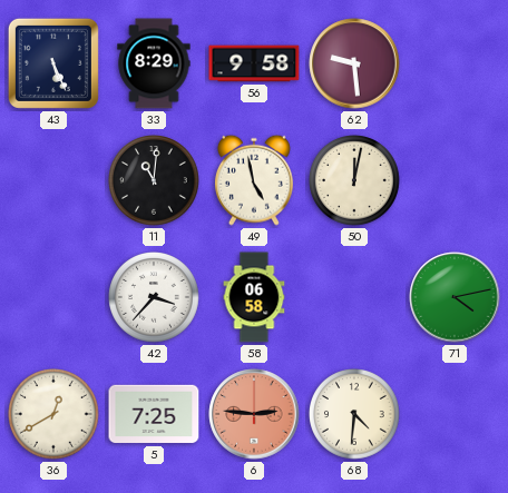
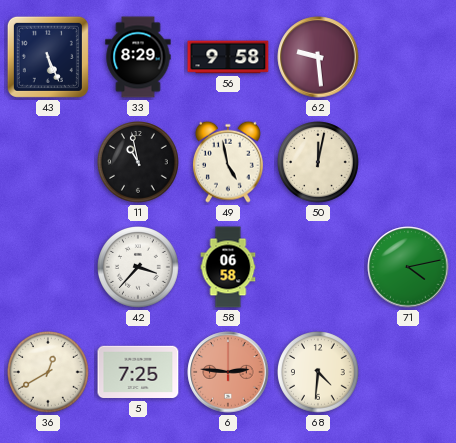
11: 11:01 -> 10:58 (139, 163)
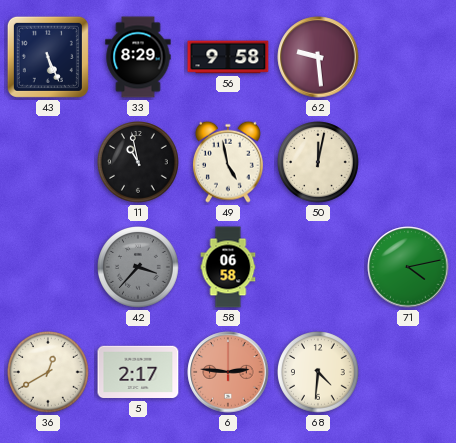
42 dial: white -> grey (139, 268)
5: 7:25 -> 2:17 (138, 372)
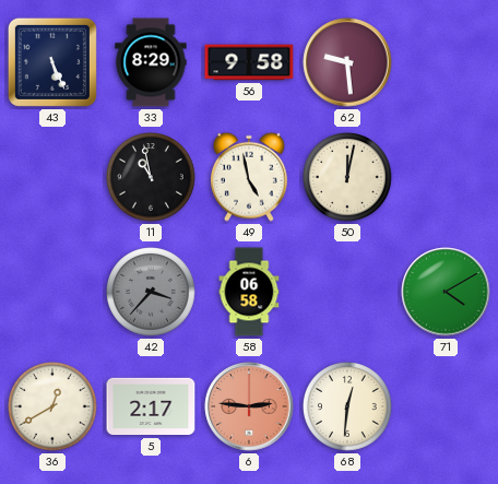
71: 4:13 -> 4:10 (446, 292)
68: 4:31 -> 12:31 (348, 408)
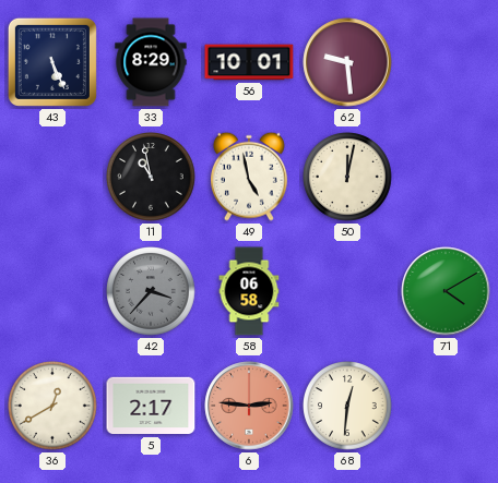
56: 9:58 -> 10:01 (249, 62)
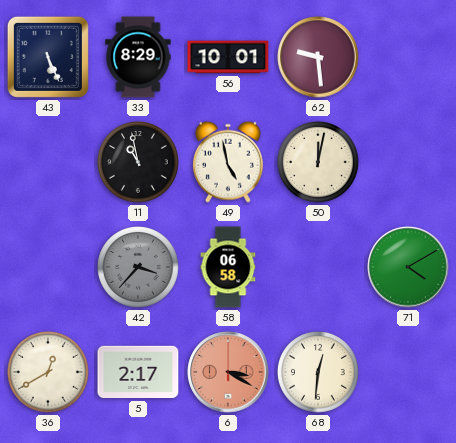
6: 2:46 -> 3:20 (228, 372)
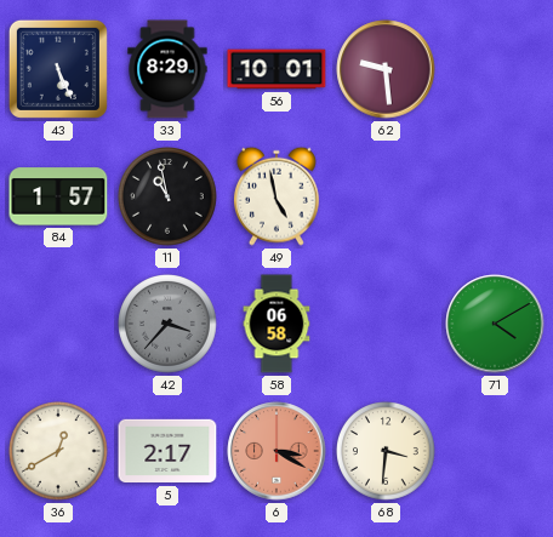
84: none -> 1:57 (58, 196)
50: 12:02 -> none (319, 163)
68: 12:31 -> 3:31 (387, 452)
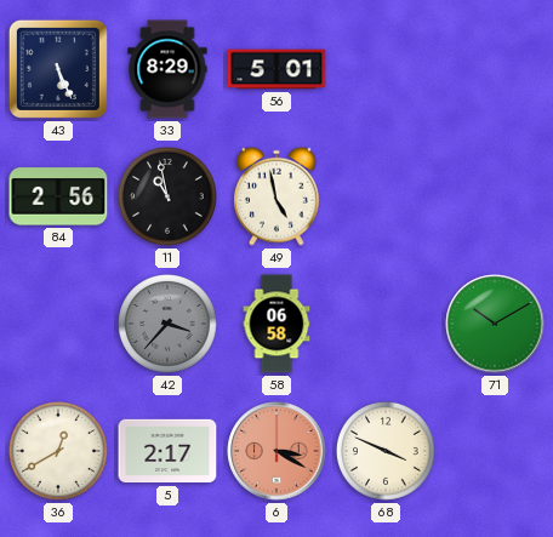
56: 10:01 -> 5:01 (276, 69)
62: 9:29 -> none (386, 69)
84: 1:57 -> 2:56 (58, 196)
71: 4:10 -> 10:10 (495, 324)
68: 3:31 -> 3:49 (387, 452)
